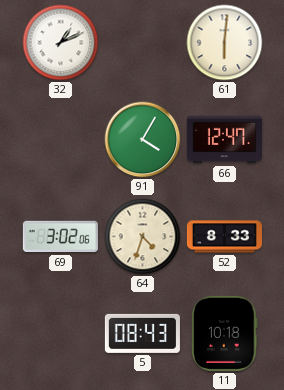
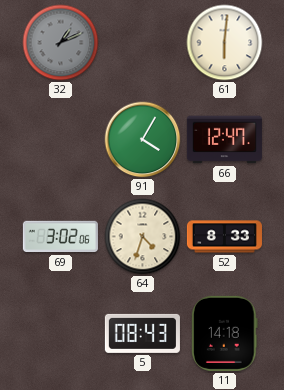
32 dial: white -> grey (61, 43)
11: 10:18 -> 14:18 (225, 333)
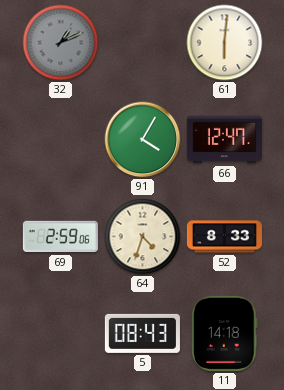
69: 3:02 -> 2:59 (60, 237)
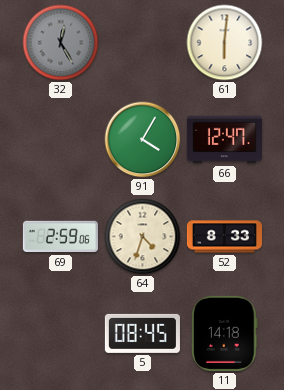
32: 1:11 -> 12:25 (61, 43)
5: 08:43 -> 08:45 (142, 333)
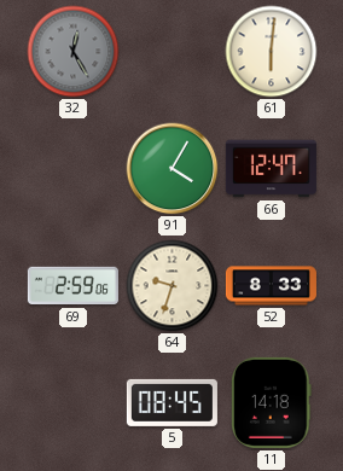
64: 4:33 -> 9:33 (173, 286)
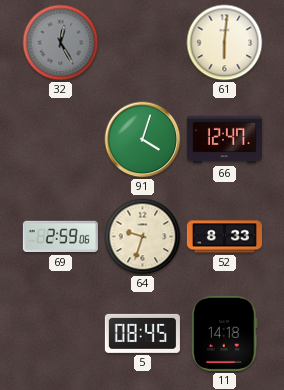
91: 4:05 -> 4:03 (143, 140)
